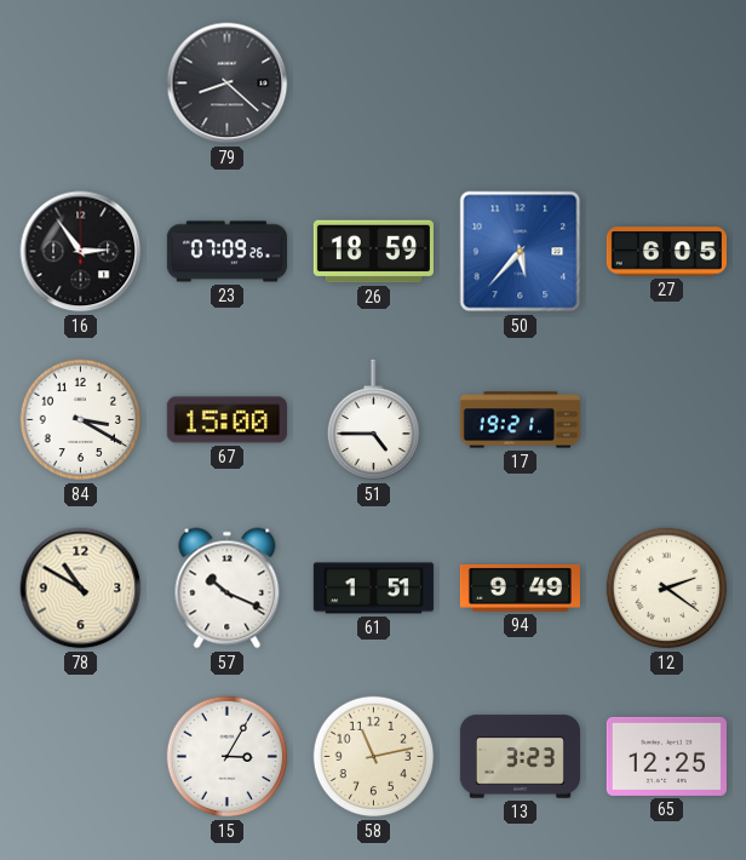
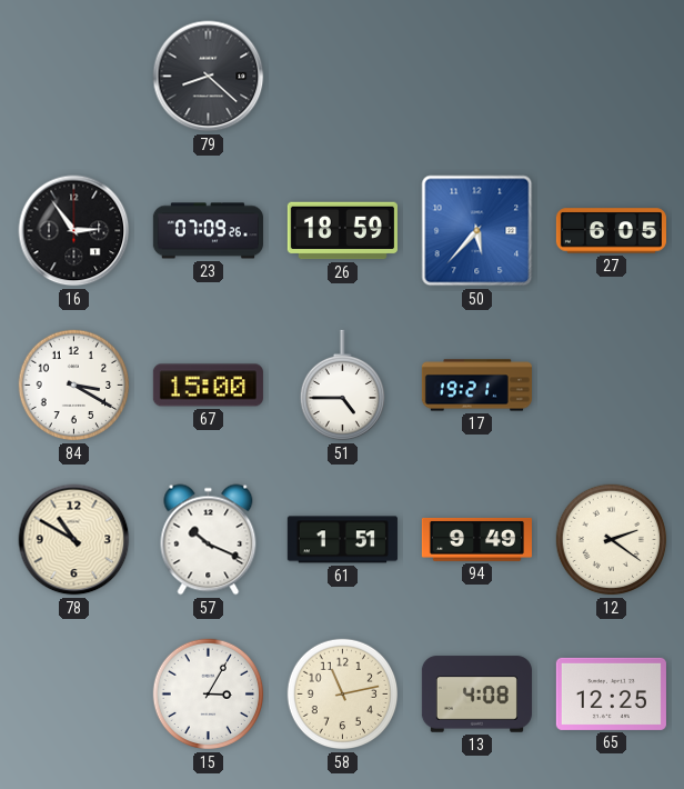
13: 3:23 -> 4:08 (476, 695)
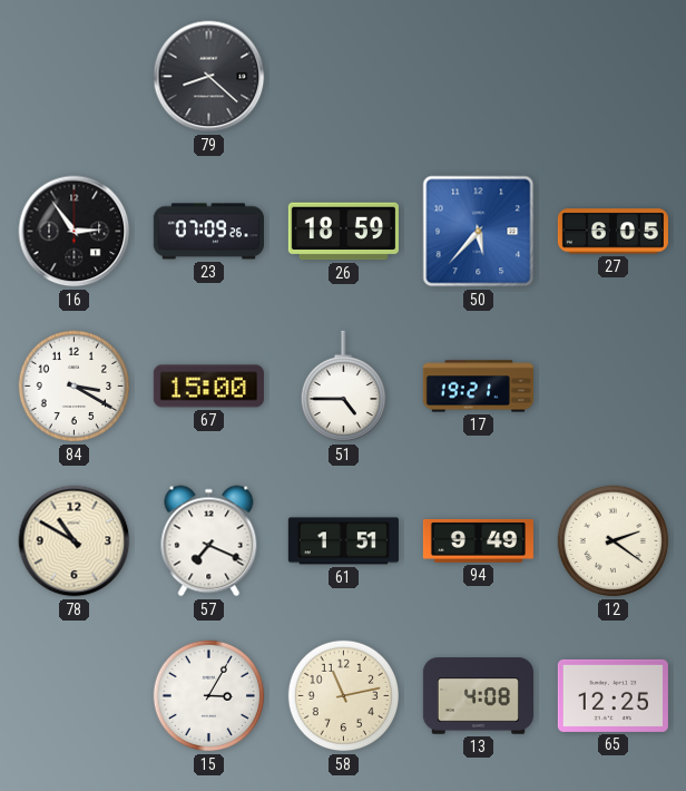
57: 10:19 -> 7:19 (209, 541)
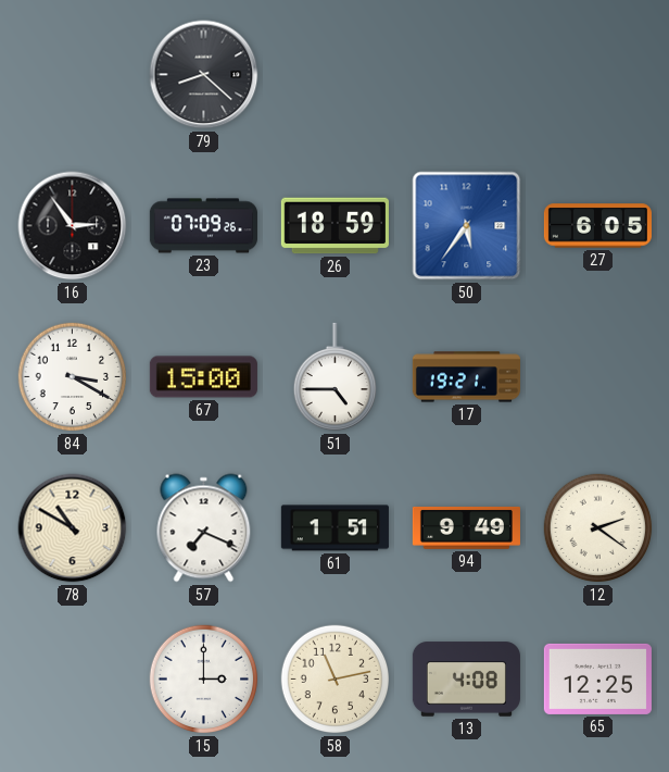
50: 5:37 -> 5:36 (467, 226)
15: 3:05 -> 3:00 (204, 680)
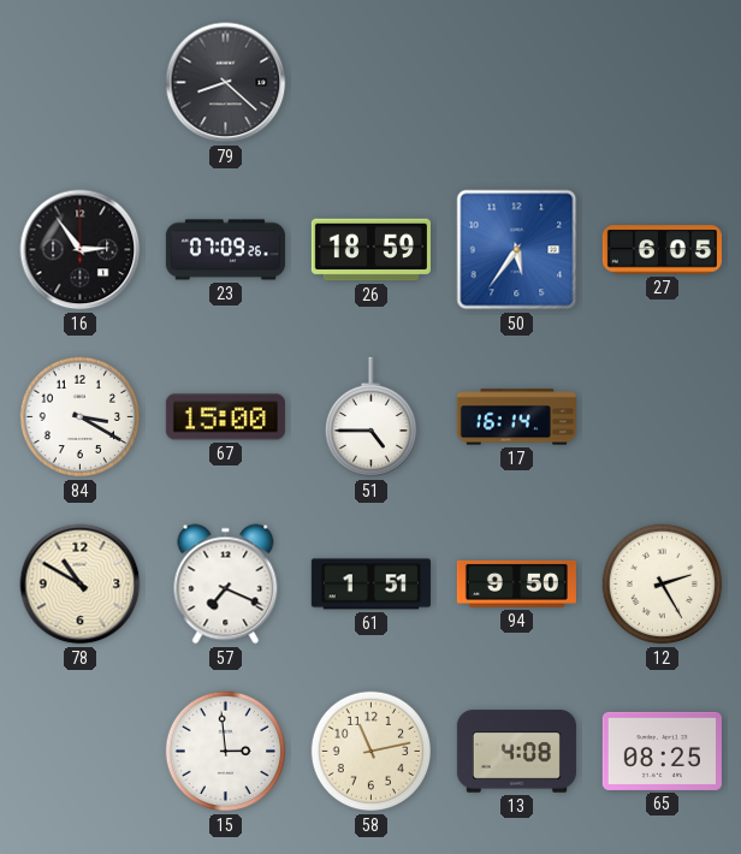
17: 19:21 -> 16:14 (516, 417)
94: 9:49 -> 9:50 (516, 585)
12: 2:21 -> 2:25 (663, 585)
15: 3:00 -> 2:59 (226, 752)
65: 12:25 -> 08:25 (662, 751)
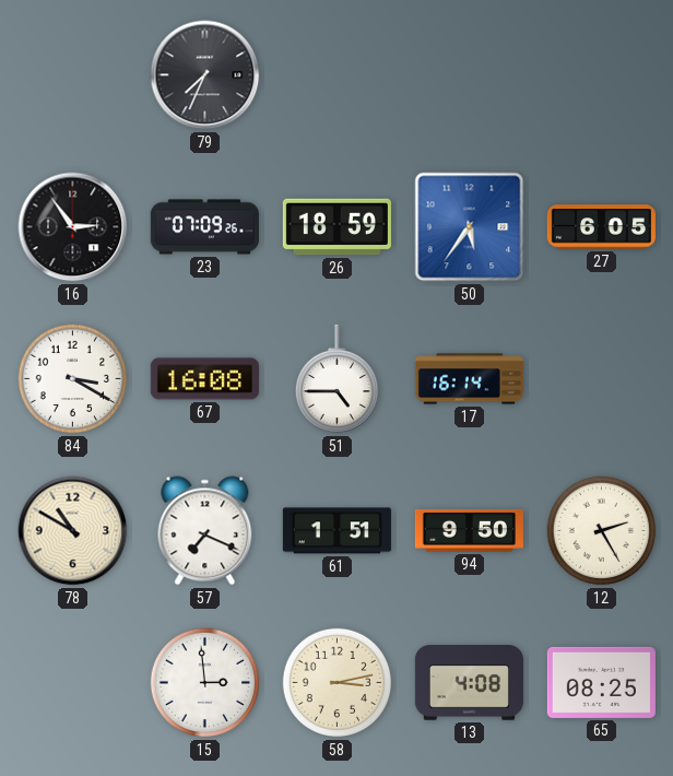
79: 8:22 -> 7:34 (205, 75)
67: 15:00 -> 16:08 (204, 379)
58: 11:13 -> 3:13 (338, 683)
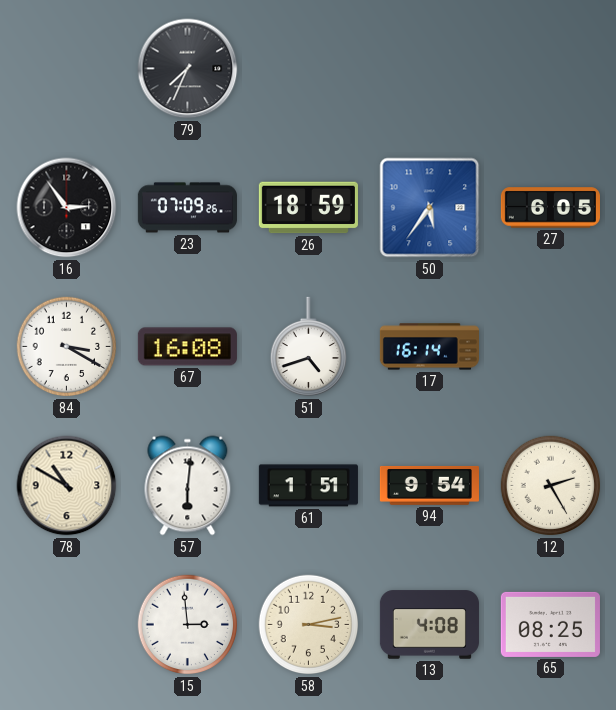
51: 4:45 -> 4:42 (308, 347)
57: 7:19 -> 6:01 (188, 486)
94: 9:50 -> 9:54 (429, 486)
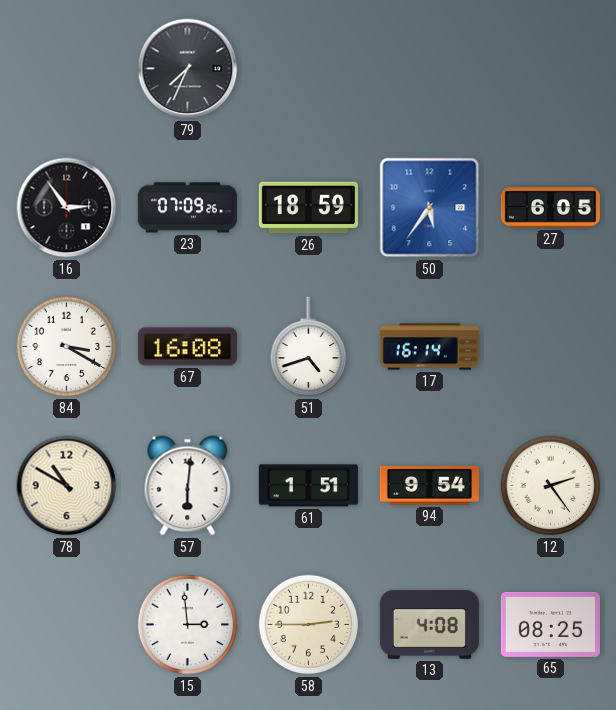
12: 2:25 -> 2:24 (551, 486)
58: 3:13 -> 2:45 (309, 625)
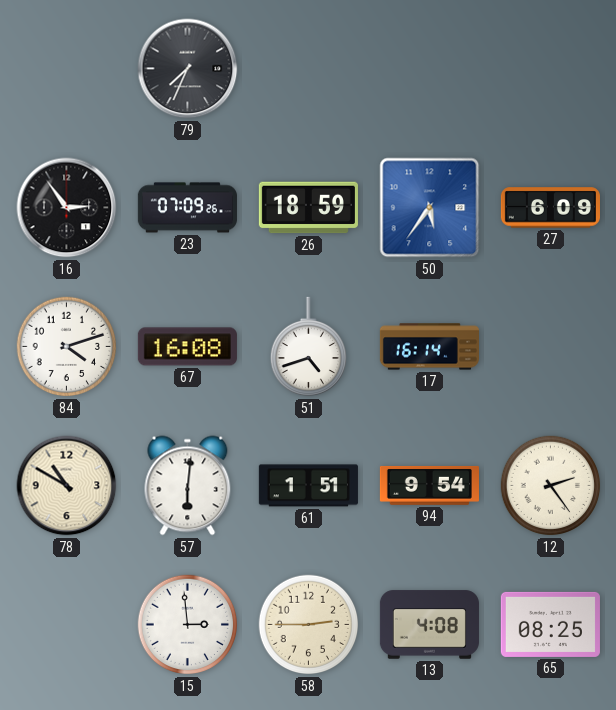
27: 6:05 -> 6:09 (550, 208)
84: 3:20 -> 4:12 (67, 347)
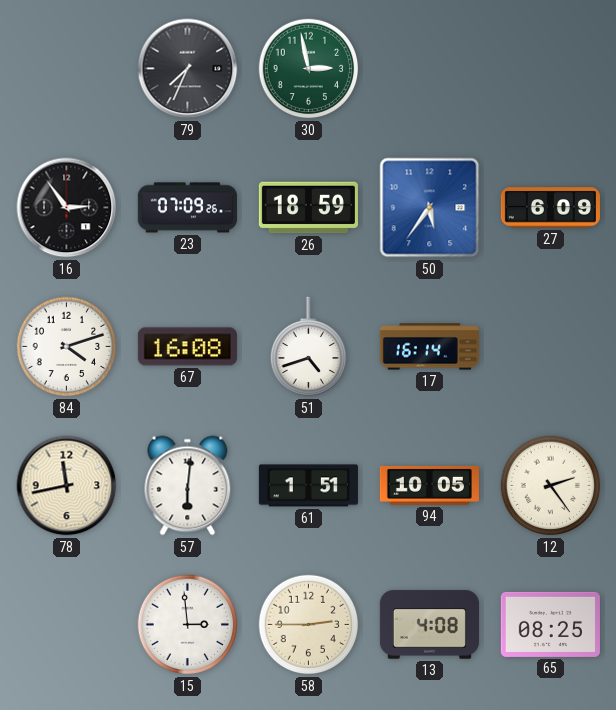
30: none -> 2:58 (309, 69)
78: 10:50 -> 11:43 (67, 486)
94: 9:54 -> 10:05 (429, 486)
